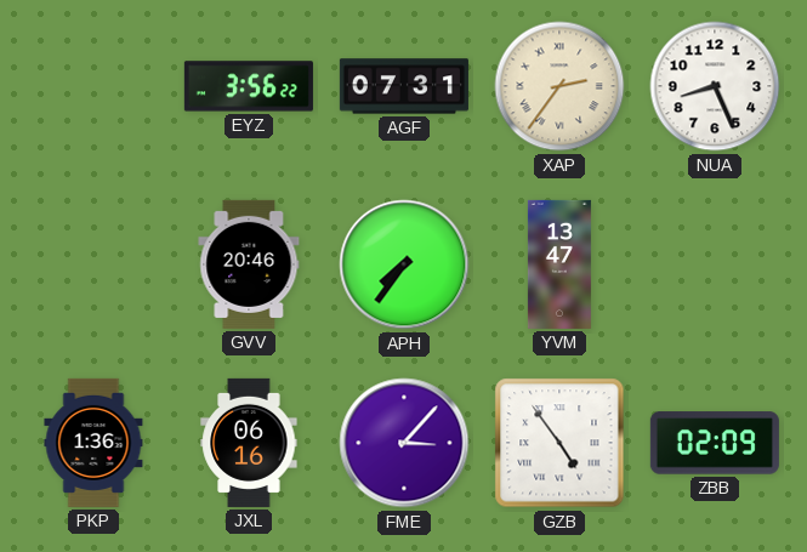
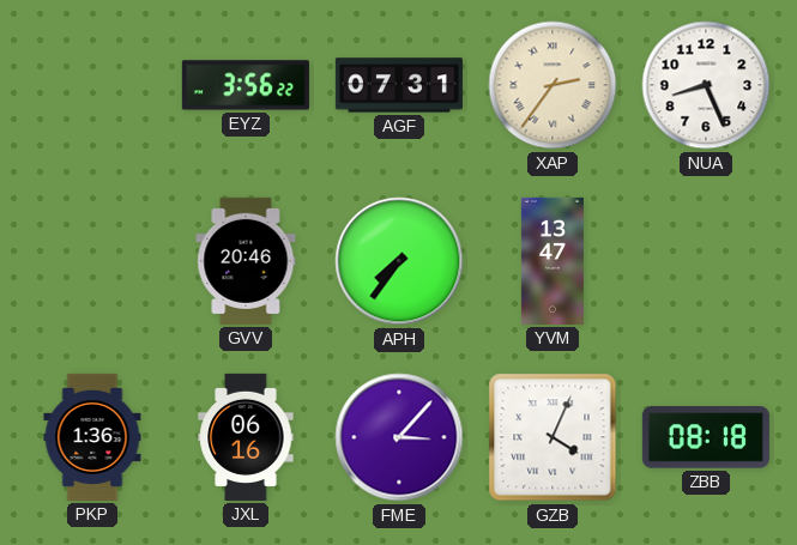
GZB: 4:54 -> 4:04 (553, 437)
ZBB: 02:09 -> 08:18 (706, 437)
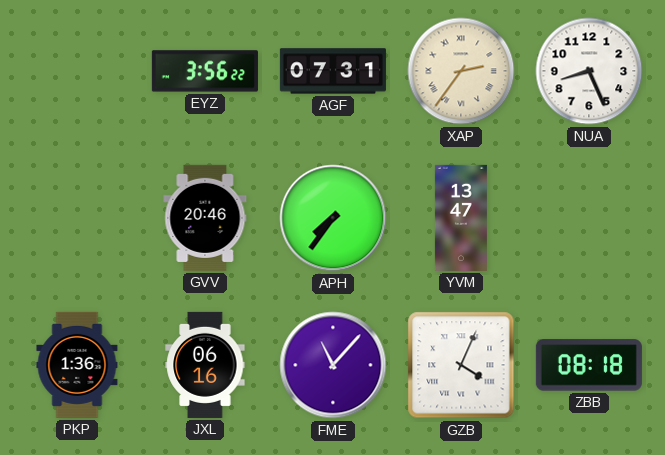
FME: 3:07 -> 11:07 (333, 365)
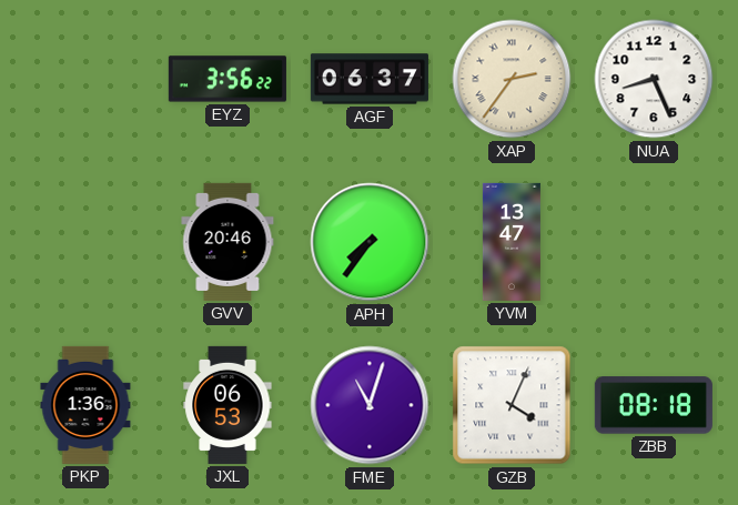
AGF: 07:31 -> 06:37 (370, 79)
JXL: 06:16 -> 06:53 (228, 405)
FME: 11:07 -> 11:03 (370, 405)
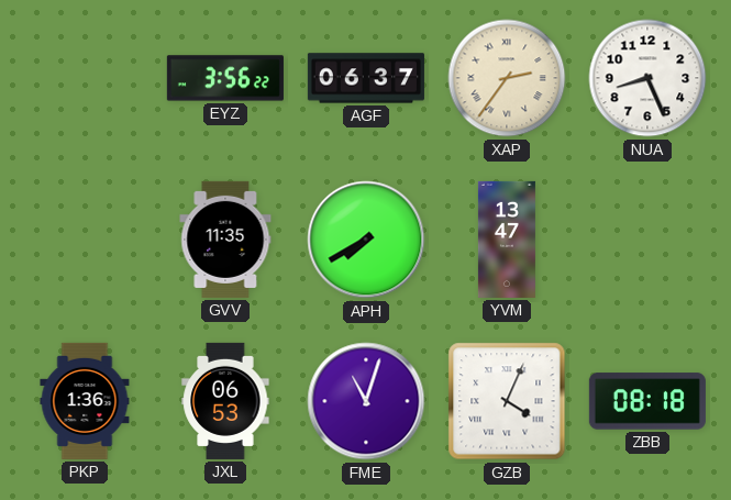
GVV: 20:46 -> 11:35 (225, 240)
APH: 7:36 -> 7:40 (366, 240)
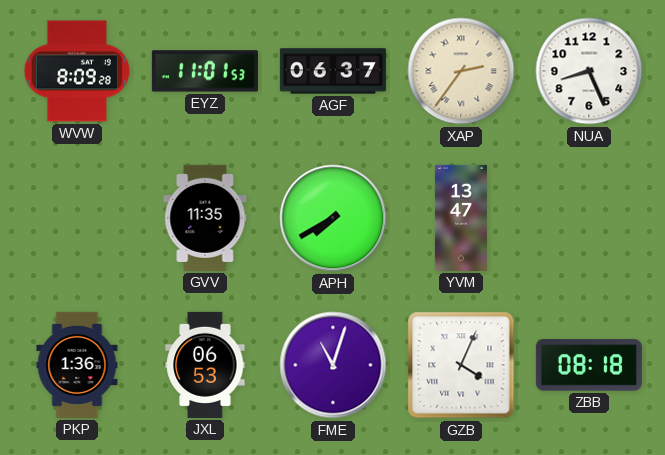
WVW: none -> 8:09 (77, 71)
EYZ: 3:56 -> 11:01 (205, 71)
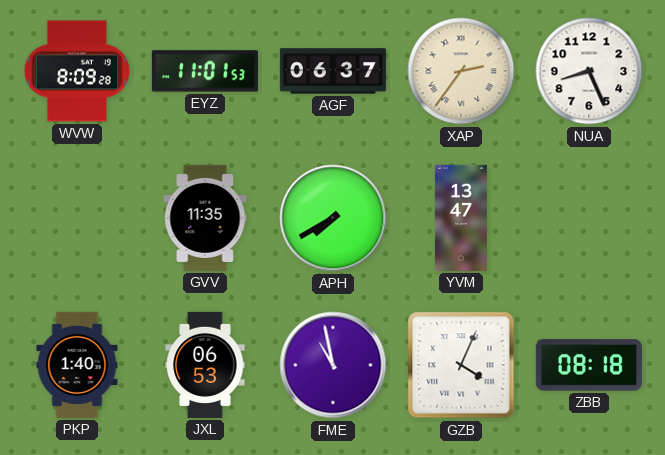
PKP: 1:36 -> 1:40 (77, 365)
FME: 11:03 -> 10:58 (333, 365)
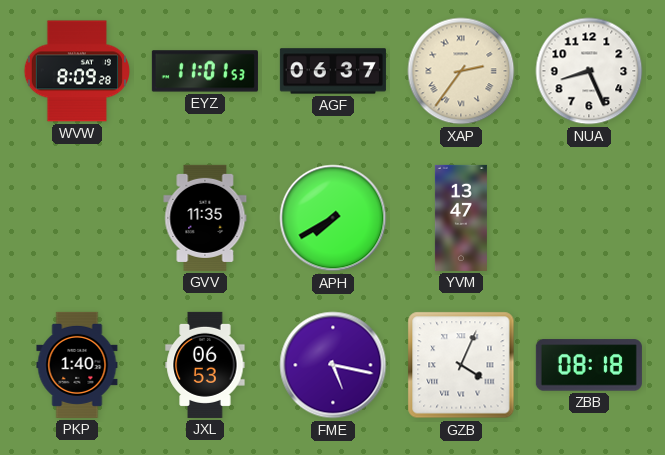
FME: 10:58 -> 5:17 (333, 365)
